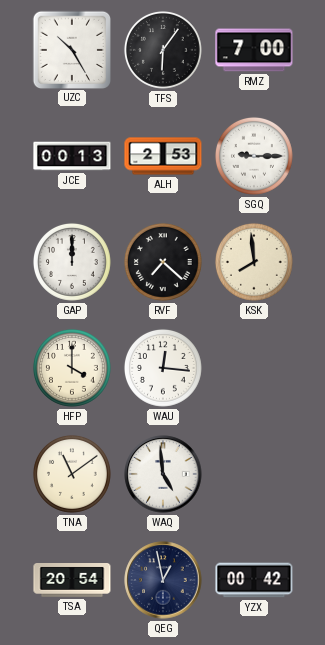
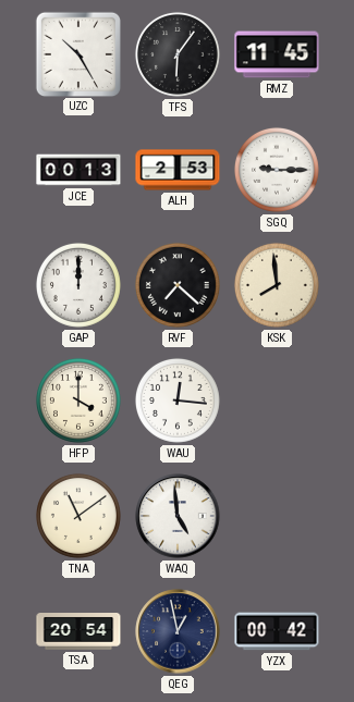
RMZ: 7:00 -> 11:45 (277, 54)
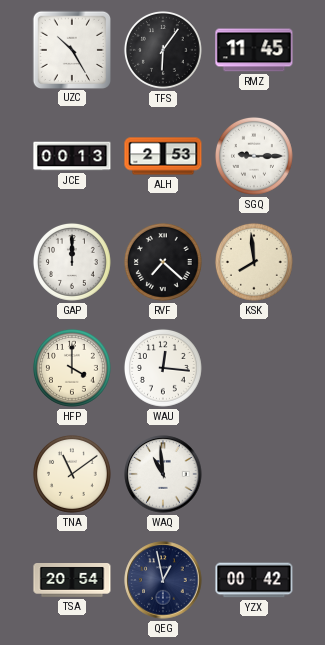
WAQ: 4:59 -> 10:59 (163, 474)
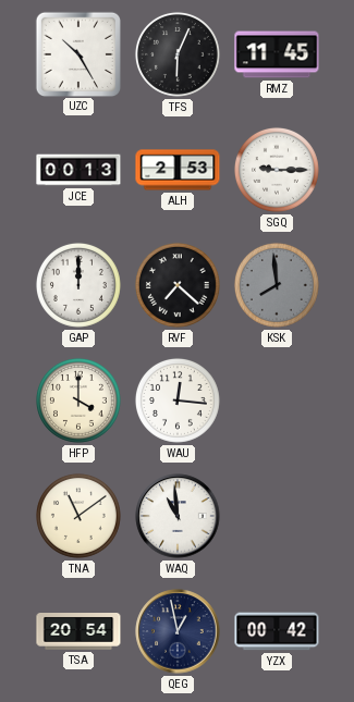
TFS: 6:06 -> 6:04 (178, 54)
KSK dial: cream -> grey (277, 285)
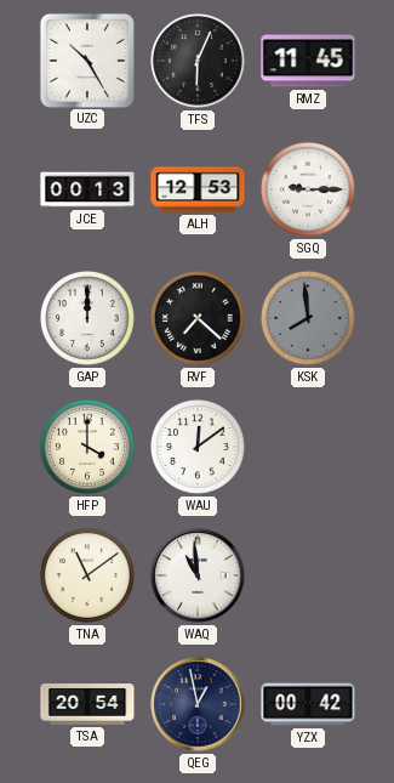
ALH: 2:53 -> 12:53 (198, 189)
WAU: 12:16 -> 12:09 (198, 447)
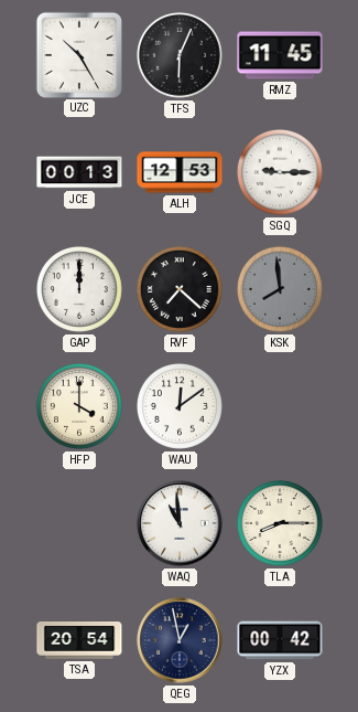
TNA: 11:09 -> none (87, 575)
TLA: none -> 8:15 (280, 523)
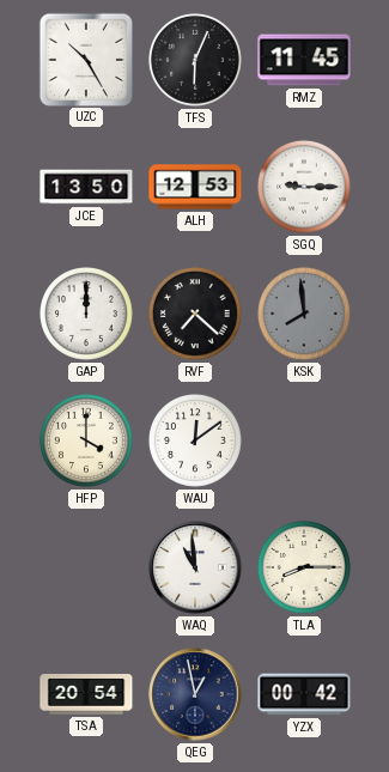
JCE: 00:13 -> 13:50 (86, 187)
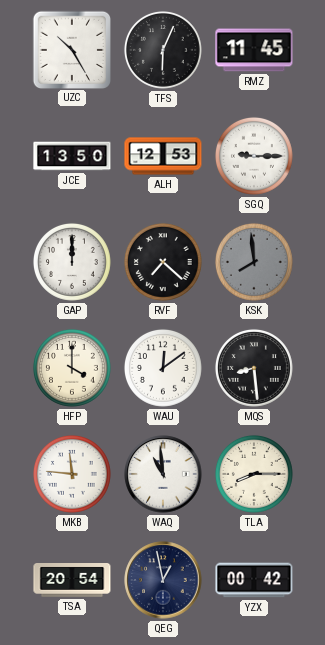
MQS: none -> 8:29 (254, 368)
MKB: none -> 11:46 (72, 474)
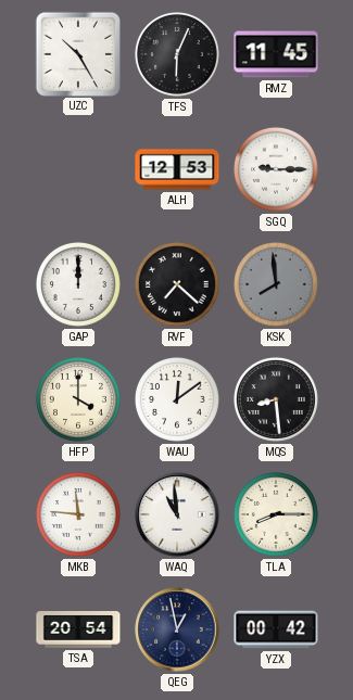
JCE: 13:50 -> none (72, 156)
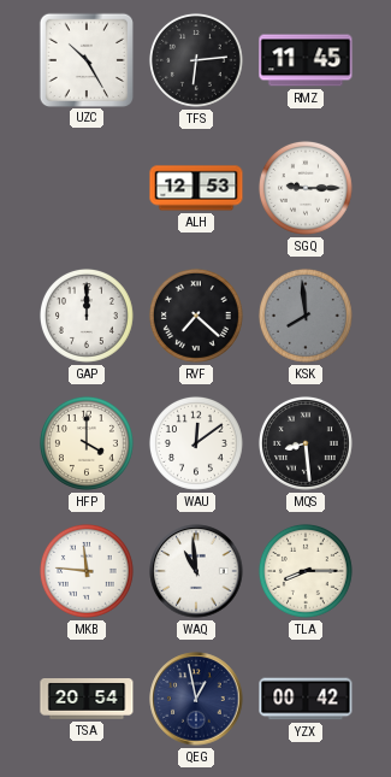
TFS: 6:04 -> 6:14 (196, 60)
